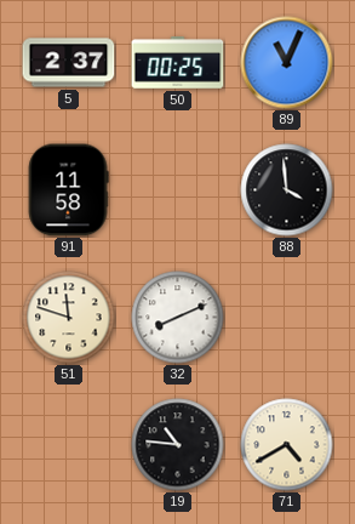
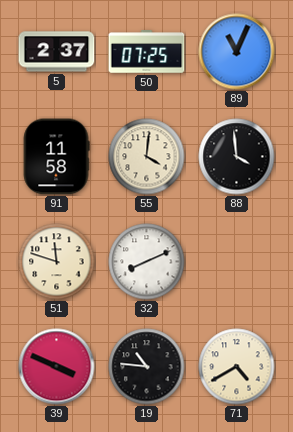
50: 00:25 -> 07:25 (147, 52)
55: none -> 4:01 (147, 157)
39: none -> 3:49 (57, 367)
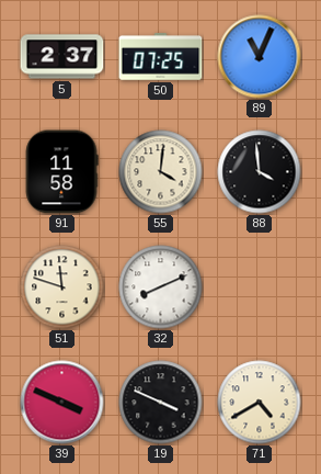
19: 10:46 -> 3:49 (161, 403)
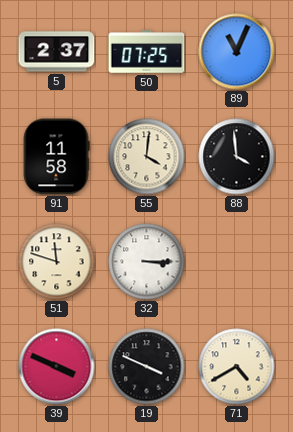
32: 8:11 -> 3:15 (147, 262)
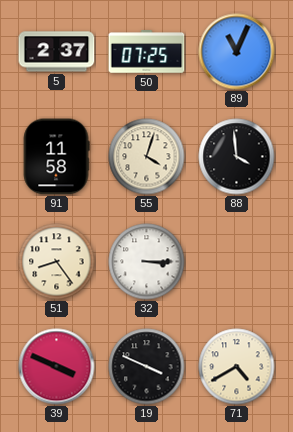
55: 4:01 -> 4:03 (147, 157)
51: 11:48 -> 8:24 (57, 262)
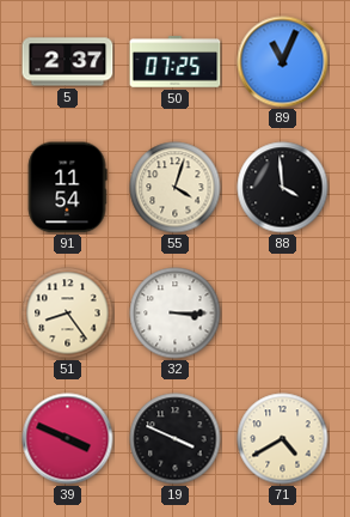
91: 11:58 -> 11:54 (67, 188)
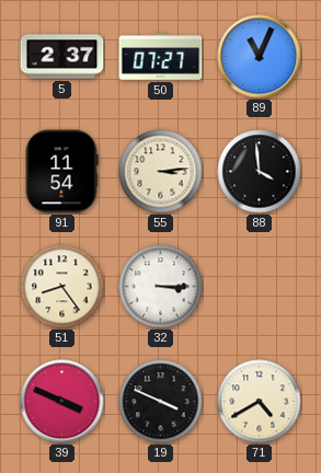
50: 07:25 -> 07:27 (161, 57)
55: 4:03 -> 3:14 (161, 172)
